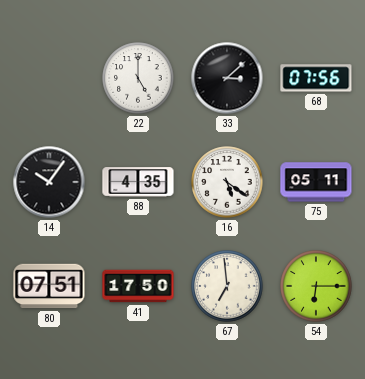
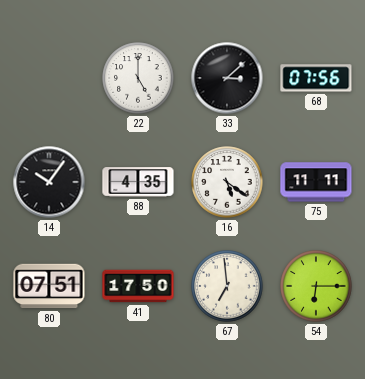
75: 05:11 -> 11:11 (316, 182)
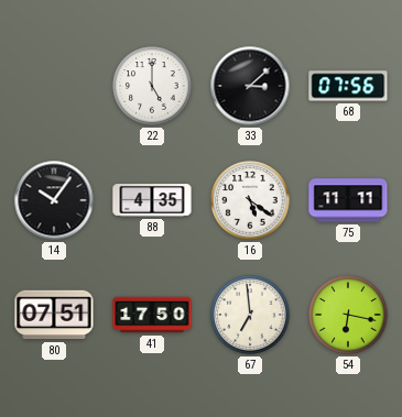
54: 6:15 -> 6:17 (348, 315)
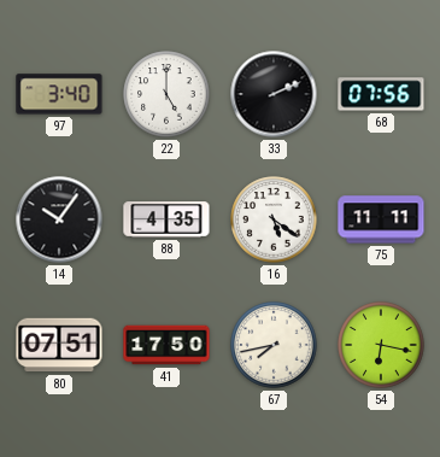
97: none -> 3:40 (59, 94)
33: 3:08 -> 2:11 (274, 94)
67: 6:59 -> 7:43 (274, 345)
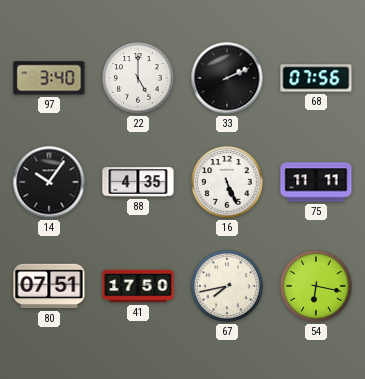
16: 5:21 -> 5:26 (227, 182)
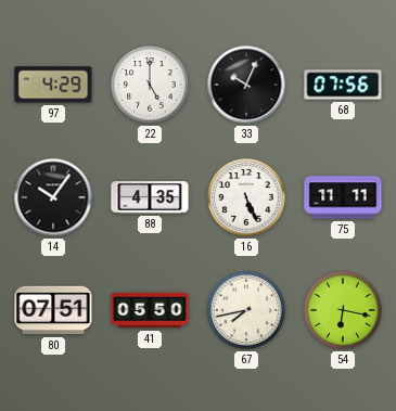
97: 3:40 -> 4:29 (53, 85)
33: 2:11 -> 10:04 (246, 85)
41: 17:50 -> 05:50 (150, 310)
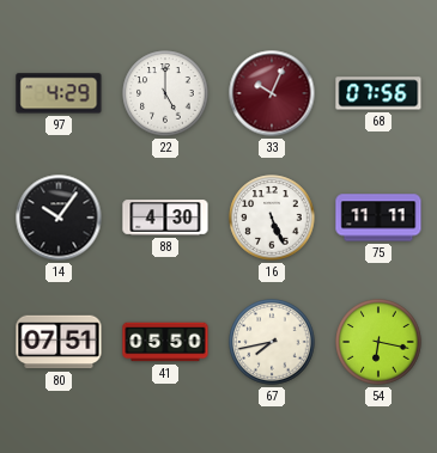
33 dial: black -> burgundy (272, 93)
88: 4:35 -> 4:30 (165, 218)
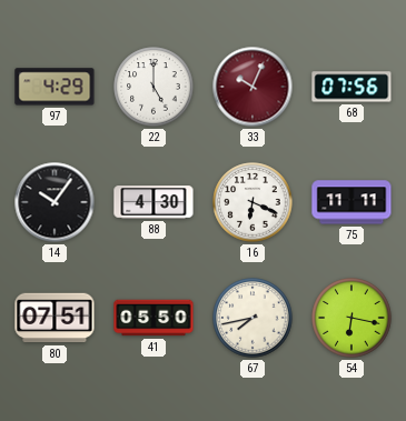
16: 5:26 -> 6:19 (252, 202)
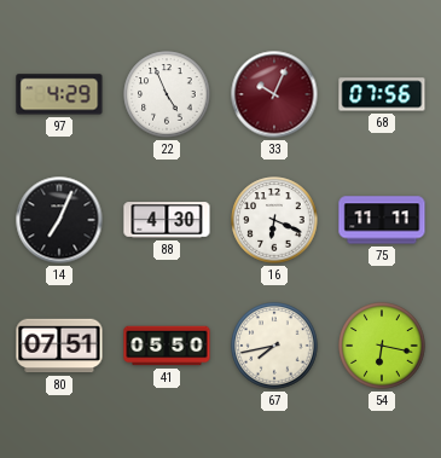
22: 5:00 -> 4:56 (167, 94)
14: 10:06 -> 7:04 (59, 220)
